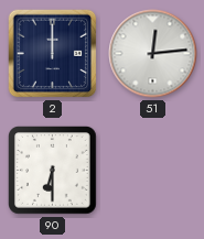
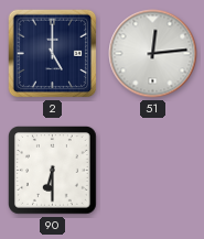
2: 12:00 -> 5:00 (53, 54)
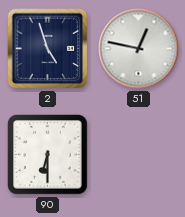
2: 5:00 -> 4:57 (48, 49)
51: 12:14 -> 12:47 (139, 49)
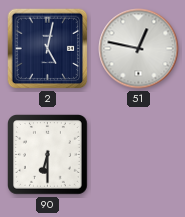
2: 4:57 -> 5:02 (48, 49)
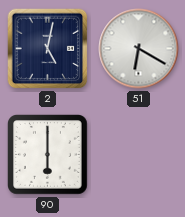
51: 12:47 -> 6:20 (139, 49)
90: 6:30 -> 6:00 (48, 155)
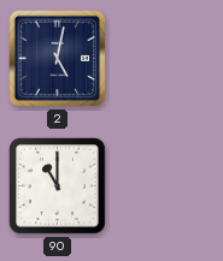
51: 6:20 -> none (139, 49)
90: 6:00 -> 11:00 (58, 186)
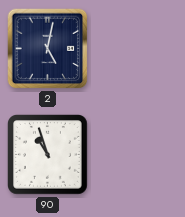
90: 11:00 -> 10:57 (48, 155)
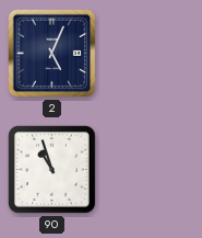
2: 5:02 -> 5:04 (52, 54)
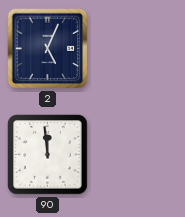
90: 10:57 -> 11:59 (48, 155)
